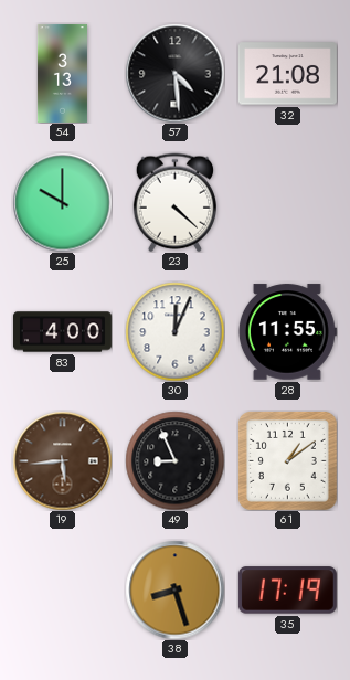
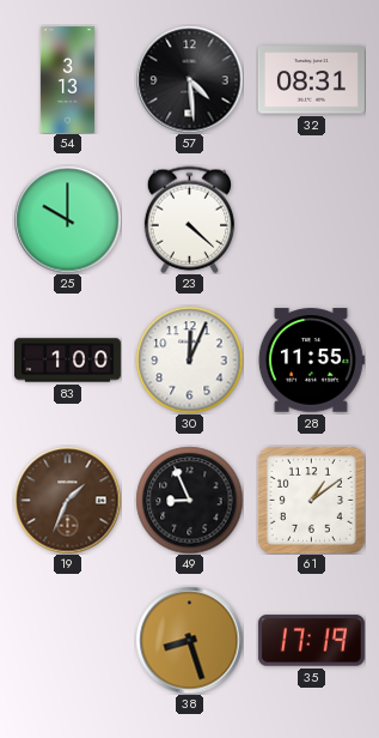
32: 21:08 -> 08:31 (311, 80)
83: 4:00 -> 1:00 (67, 361)
19: 5:44 -> 1:34 (67, 500)
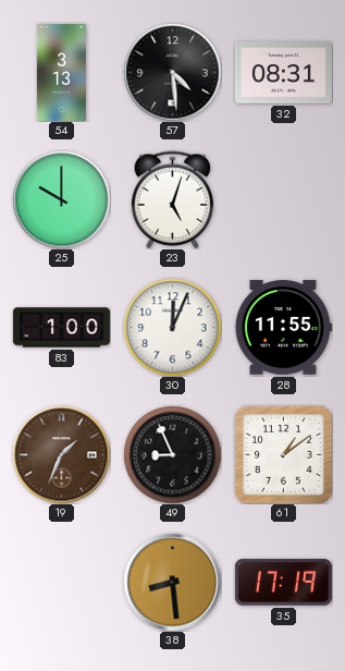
23: 4:22 -> 5:03 (172, 199)
38: 8:27 -> 8:29 (172, 582)
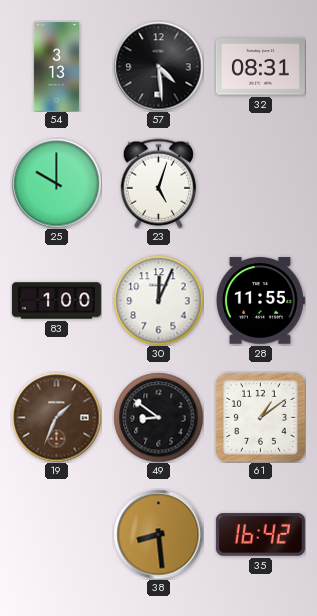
49: 8:56 -> 8:51 (158, 417)
35: 17:19 -> 16:42 (260, 535)
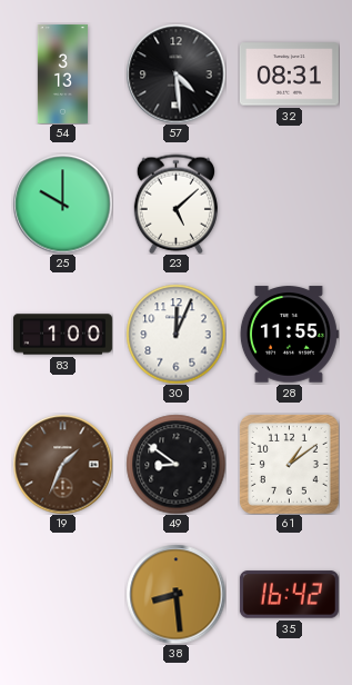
23: 5:03 -> 5:08 (175, 203)
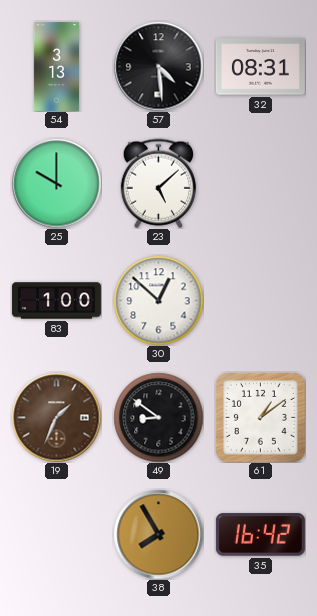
30: 12:04 -> 12:52 (158, 300)
28: 11:55 -> none (289, 335)
38: 8:29 -> 7:55 (158, 534)
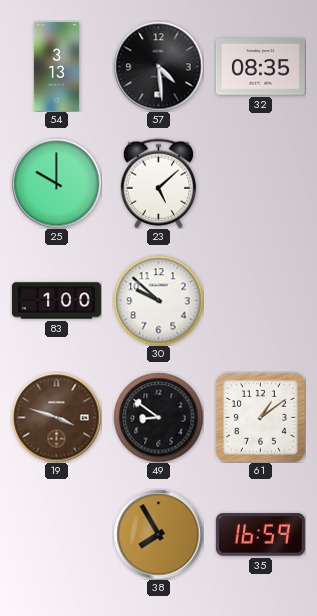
32: 08:31 -> 08:35 (260, 67)
30: 12:52 -> 9:52 (158, 300)
19: 1:34 -> 3:48 (56, 417)
35: 16:42 -> 16:59 (260, 535)
